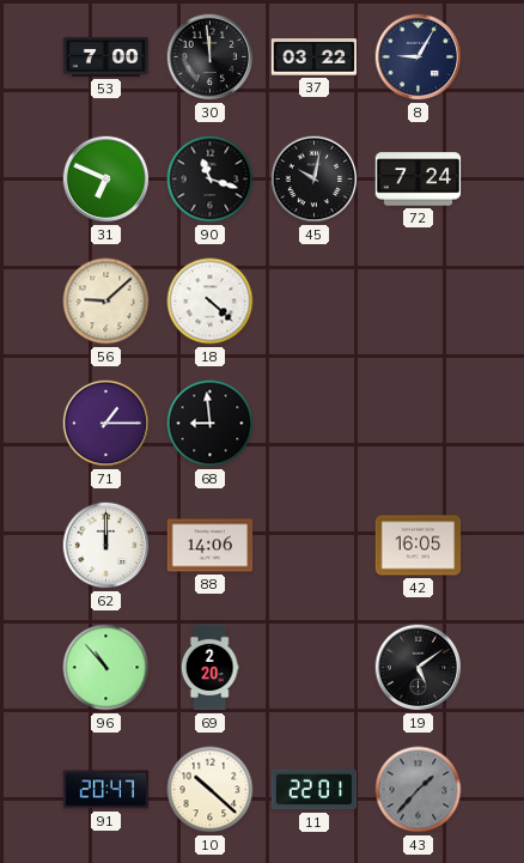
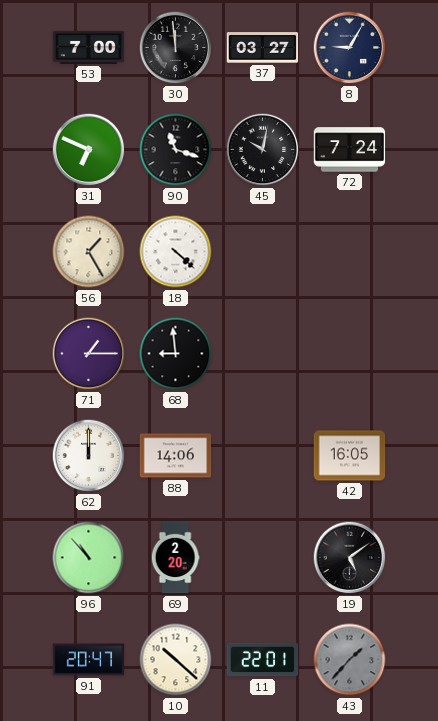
37: 03:22 -> 03:27 (263, 48)
56: 9:08 -> 1:25 (89, 252)
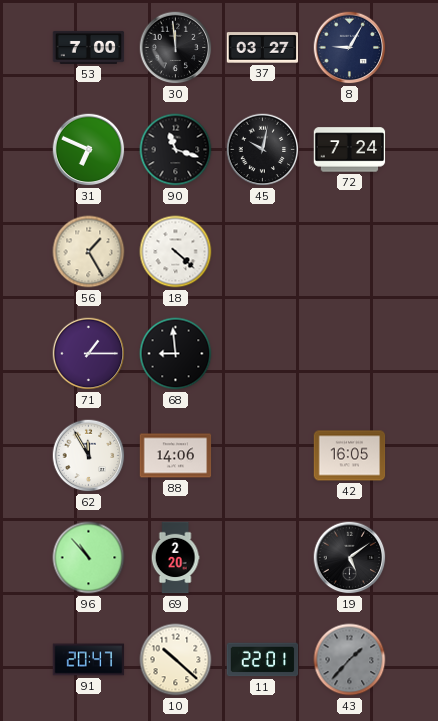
62: 12:00 -> 11:55 (89, 456)
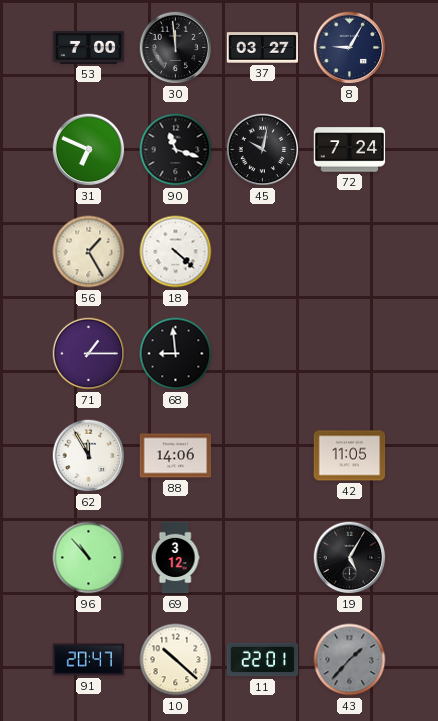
42: 16:05 -> 11:05 (350, 456)
69: 2:20 -> 3:12 (175, 558)
19: 5:09 -> 5:05 (350, 558)
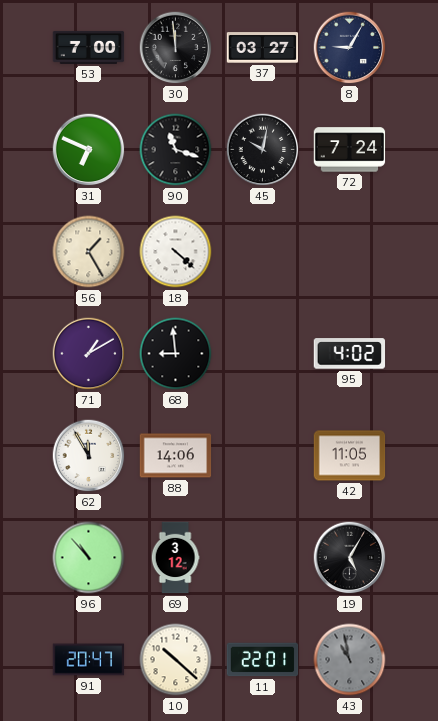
71: 1:15 -> 1:10 (89, 354)
95: none -> 4:02 (350, 354)
43: 1:37 -> 10:58 (350, 660)
